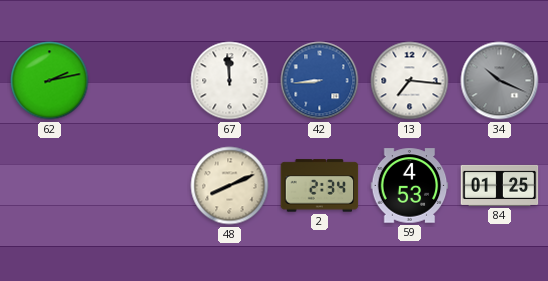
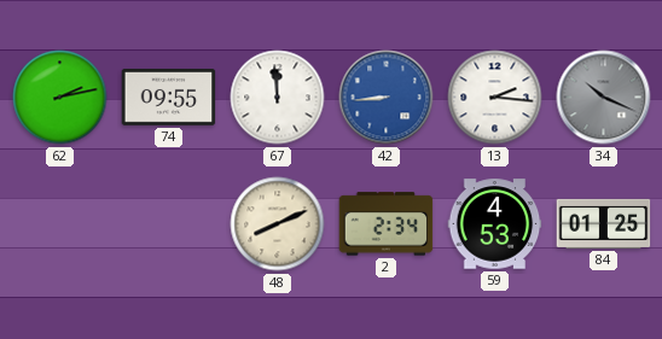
74: none -> 09:55 (169, 97)
13: 7:16 -> 2:16 (495, 98)
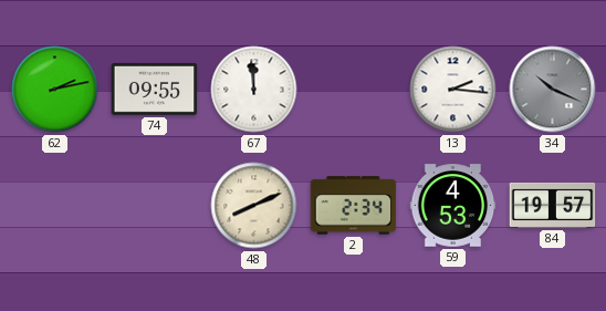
42: 8:44 -> none (387, 98)
84: 01:25 -> 19:57 (553, 205)
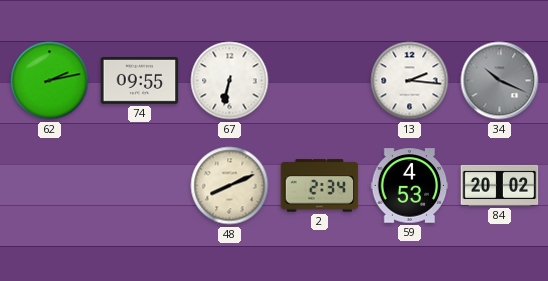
67: 11:59 -> 6:32 (230, 81)
84: 19:57 -> 20:02 (500, 185)
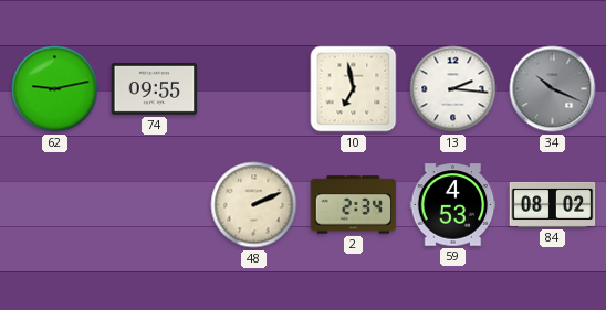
62: 2:13 -> 9:13 (55, 89)
67: 6:32 -> none (230, 81)
10: none -> 6:58 (354, 89)
48: 8:11 -> 2:11 (254, 205)
84: 20:02 -> 08:02 (553, 204)
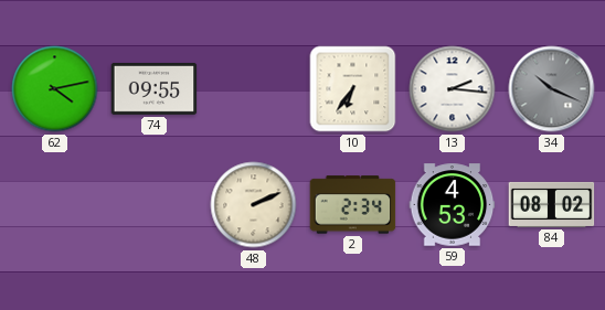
62: 9:13 -> 4:13 (55, 89)
10: 6:58 -> 6:36 (353, 89)
